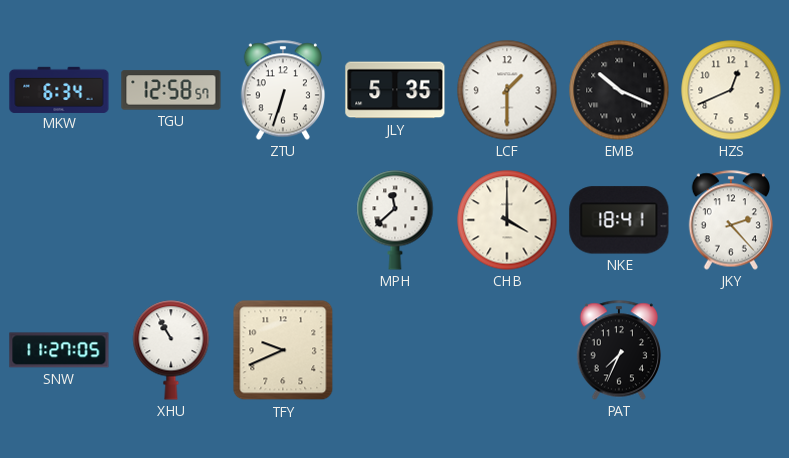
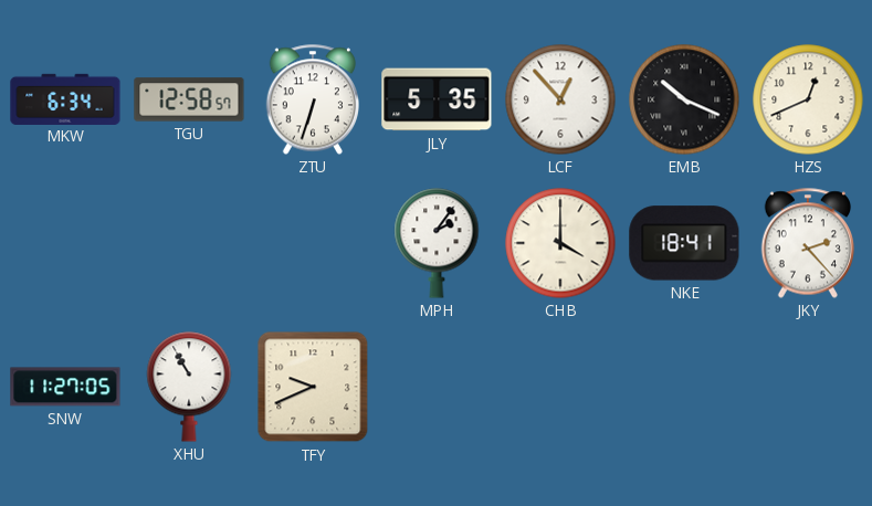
LCF: 1:30 -> 12:53 (560, 99)
MPH: 11:38 -> 2:06 (437, 243)
PAT: 7:34 -> none (618, 350)
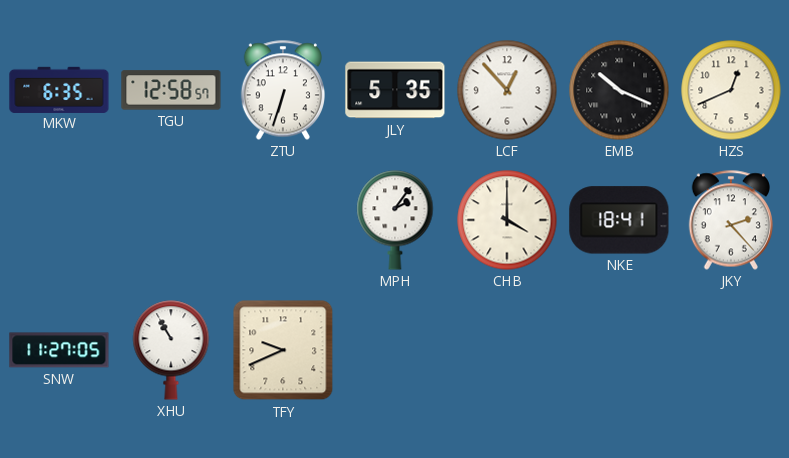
MKW: 6:34 -> 6:35 (59, 89)
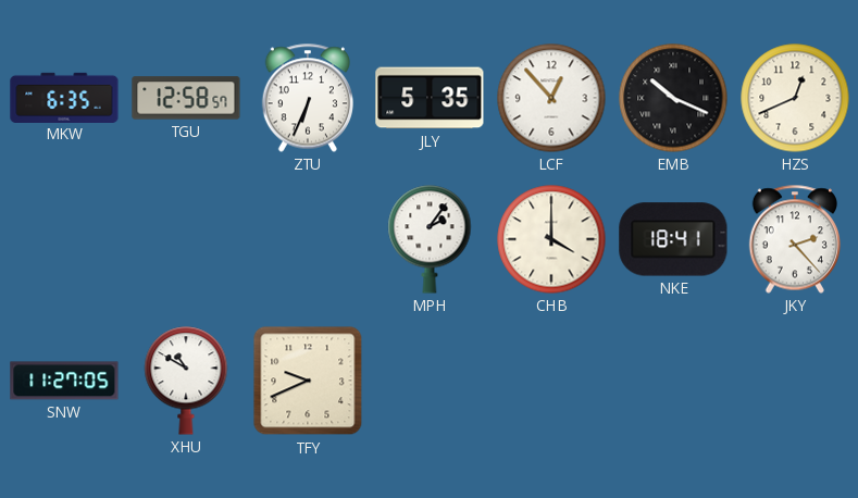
ZTU: 6:33 -> 6:34 (307, 98)
XHU: 10:55 -> 10:50 (186, 381)
